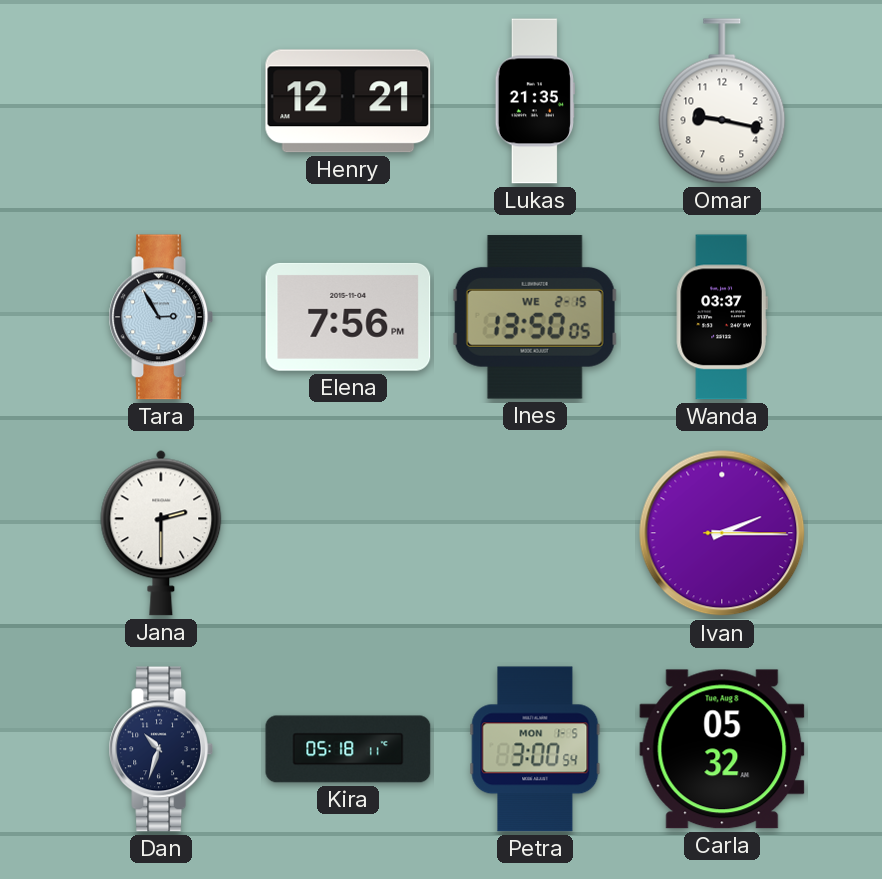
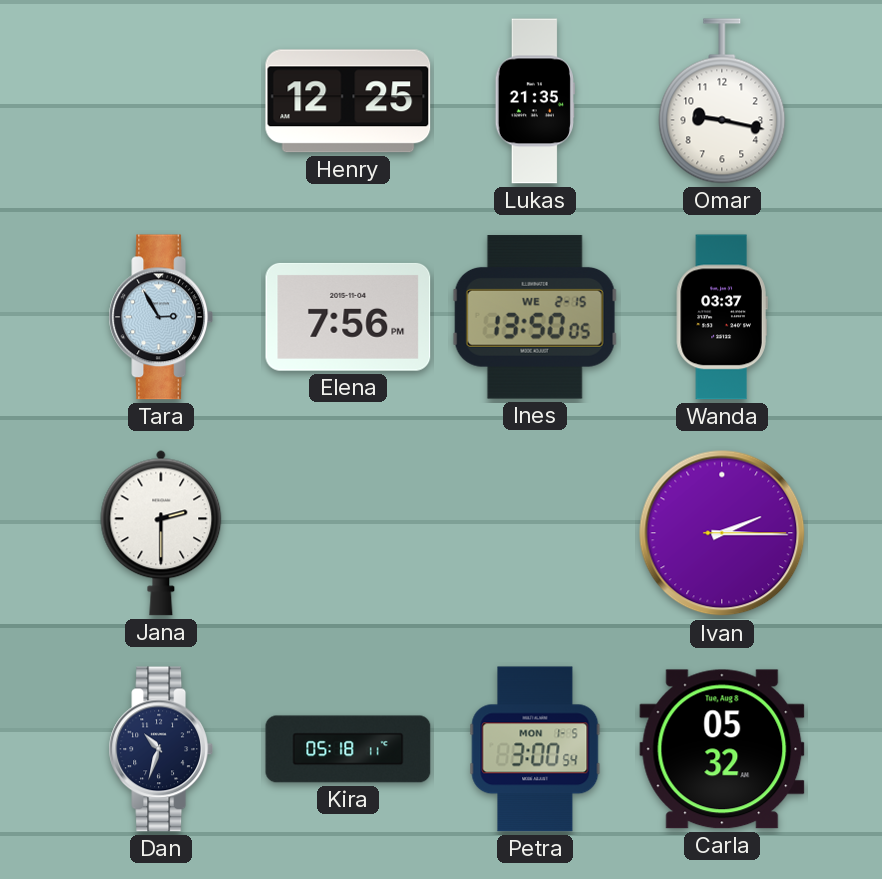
Henry: 12:21 -> 12:25 (348, 101)
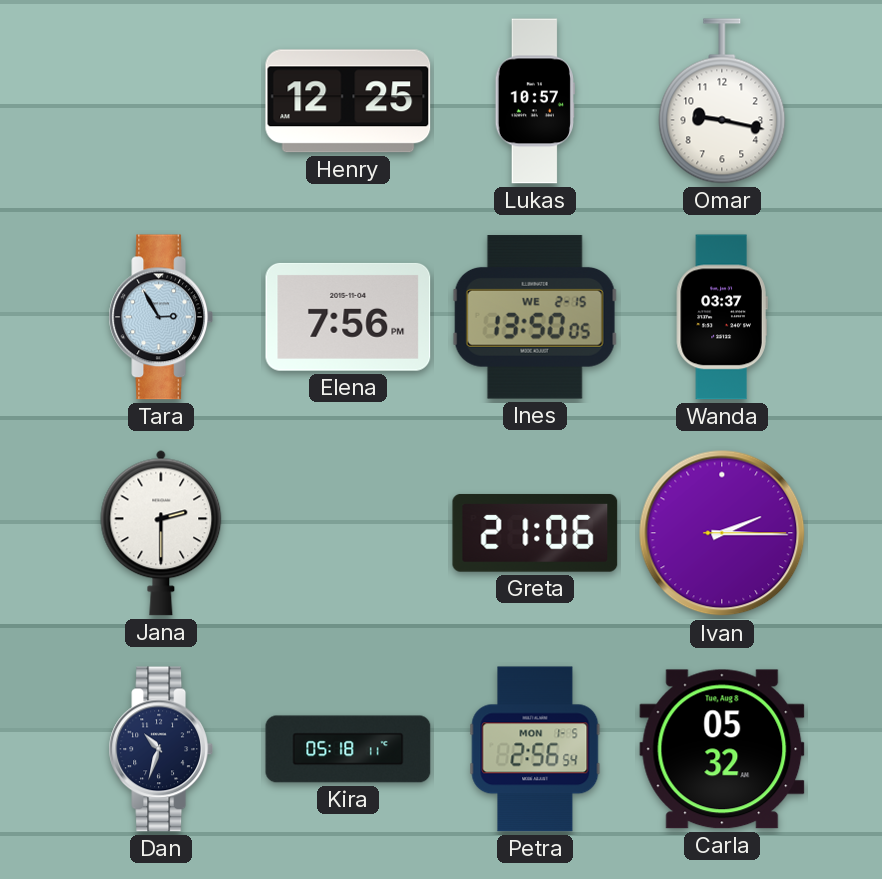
Lukas: 21:35 -> 10:57 (535, 101)
Greta: none -> 21:06 (535, 533)
Petra: 3:00 -> 2:56 (535, 749)
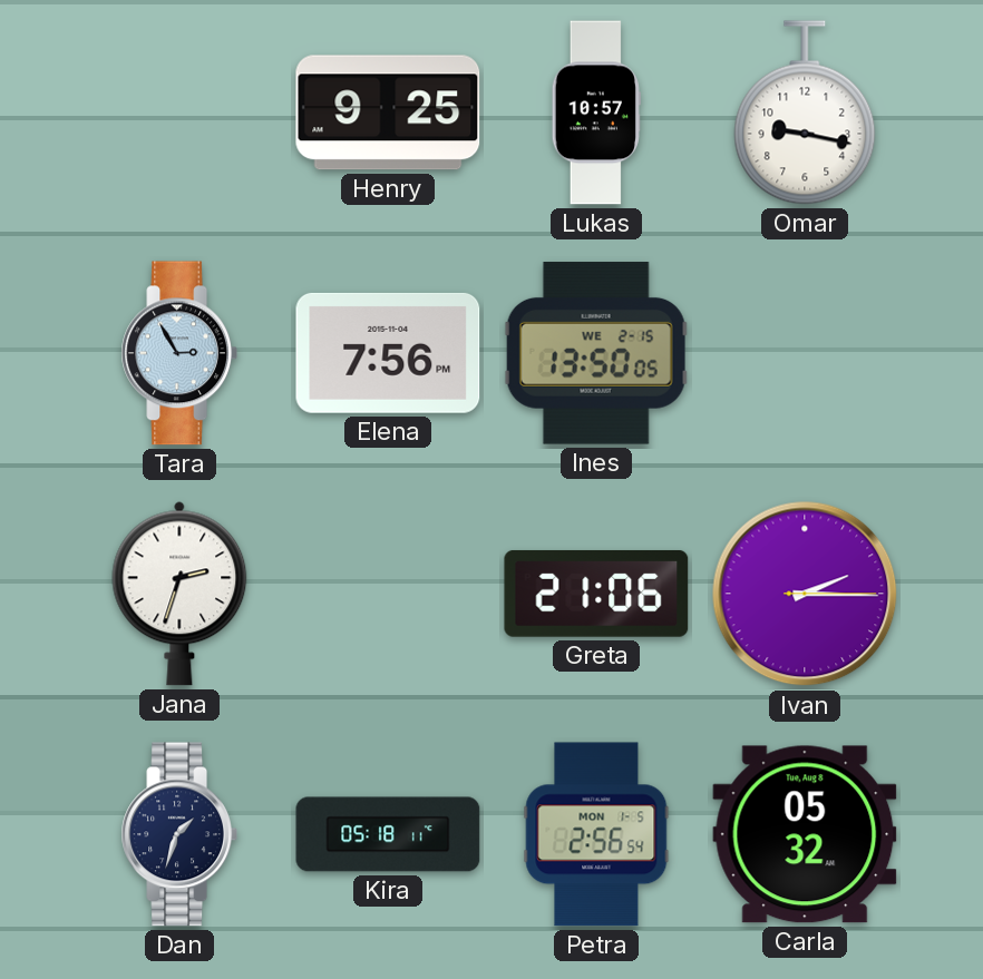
Henry: 12:25 -> 9:25 (388, 112)
Wanda: 03:37 -> none (722, 317)
Jana: 2:30 -> 2:33 (179, 594)
Dan: 10:33 -> 1:33 (178, 834)
